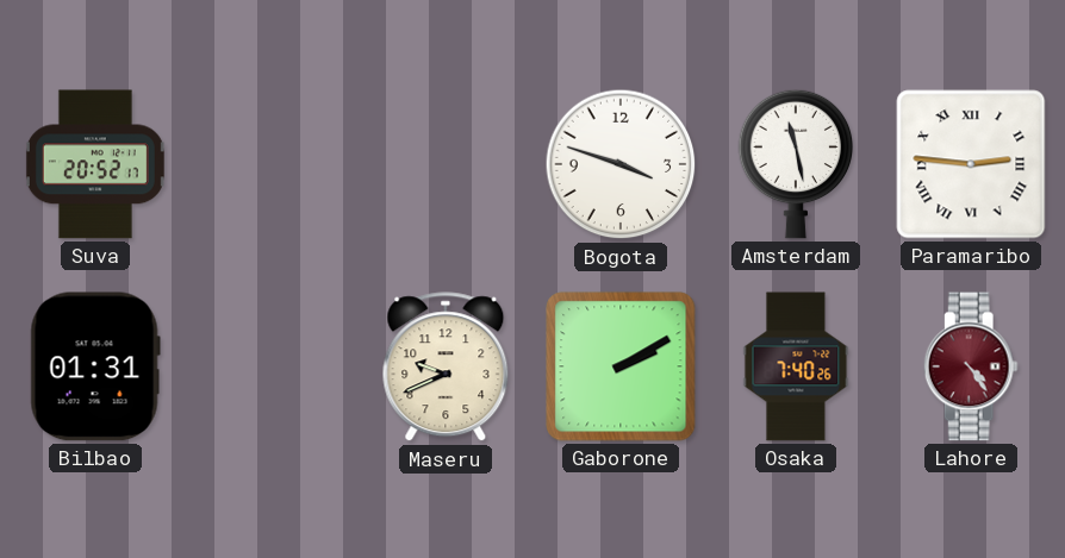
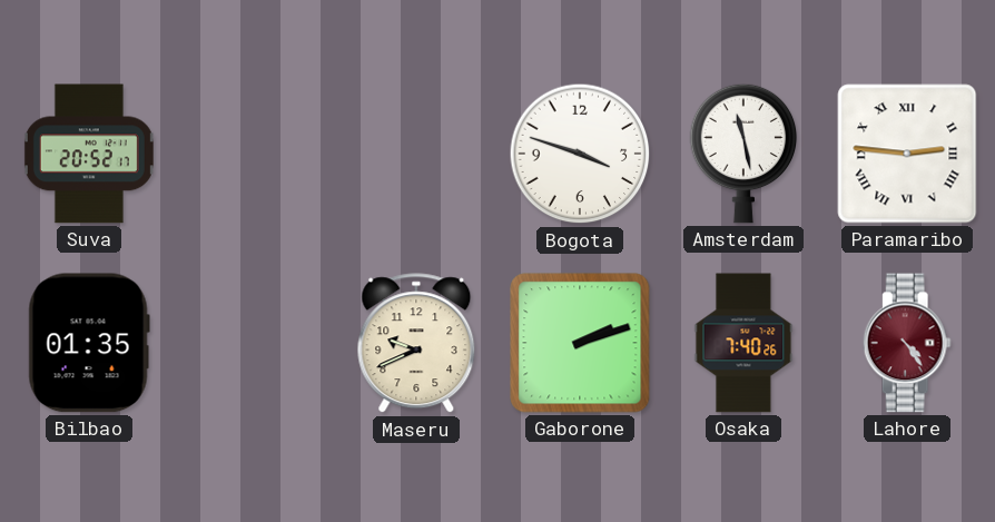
Bilbao: 01:31 -> 01:35 (89, 343)
Gaborone: 2:10 -> 2:12 (580, 343)
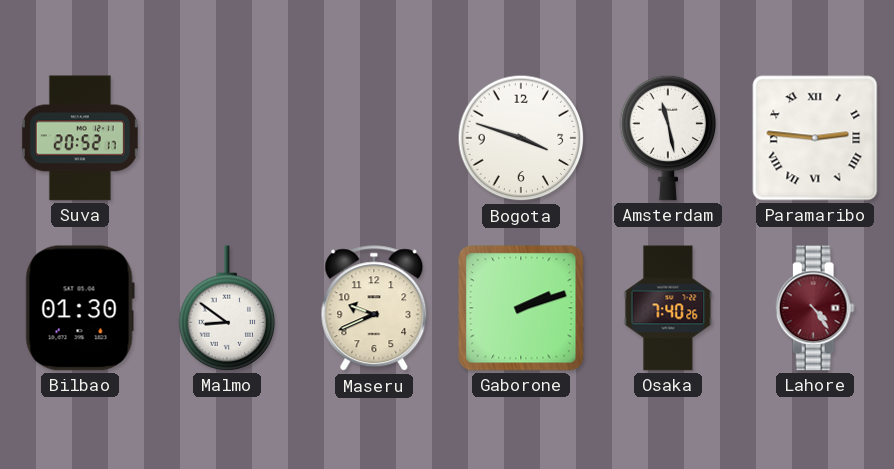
Bilbao: 01:35 -> 01:30 (80, 308)
Malmo: none -> 8:51 (227, 308)
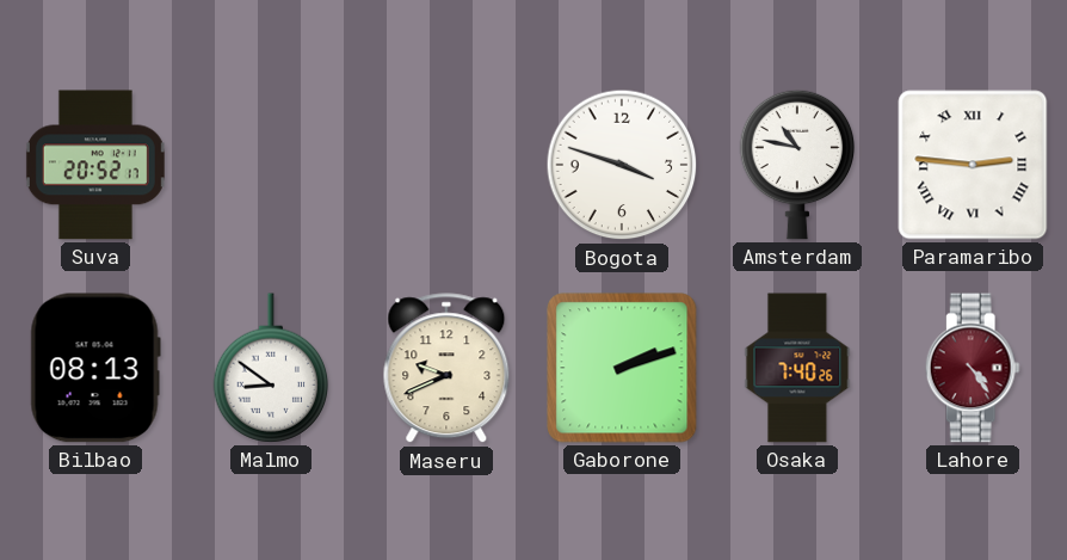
Amsterdam: 11:28 -> 10:47 (797, 165)
Bilbao: 01:30 -> 08:13 (95, 368)
